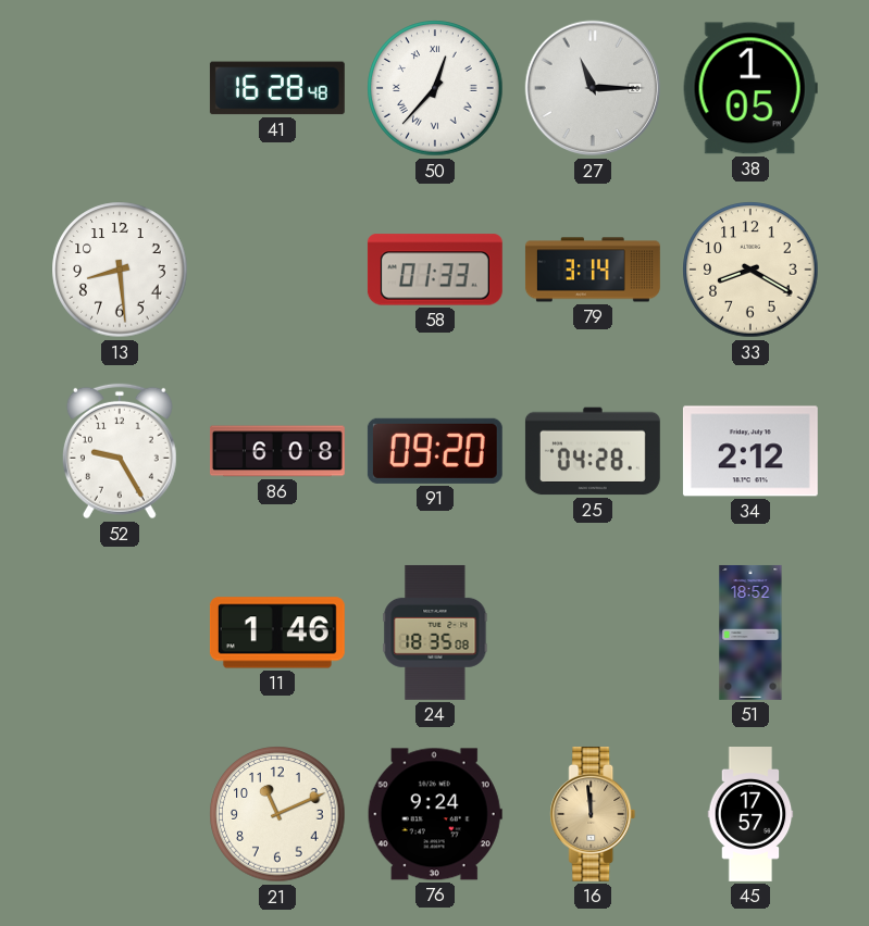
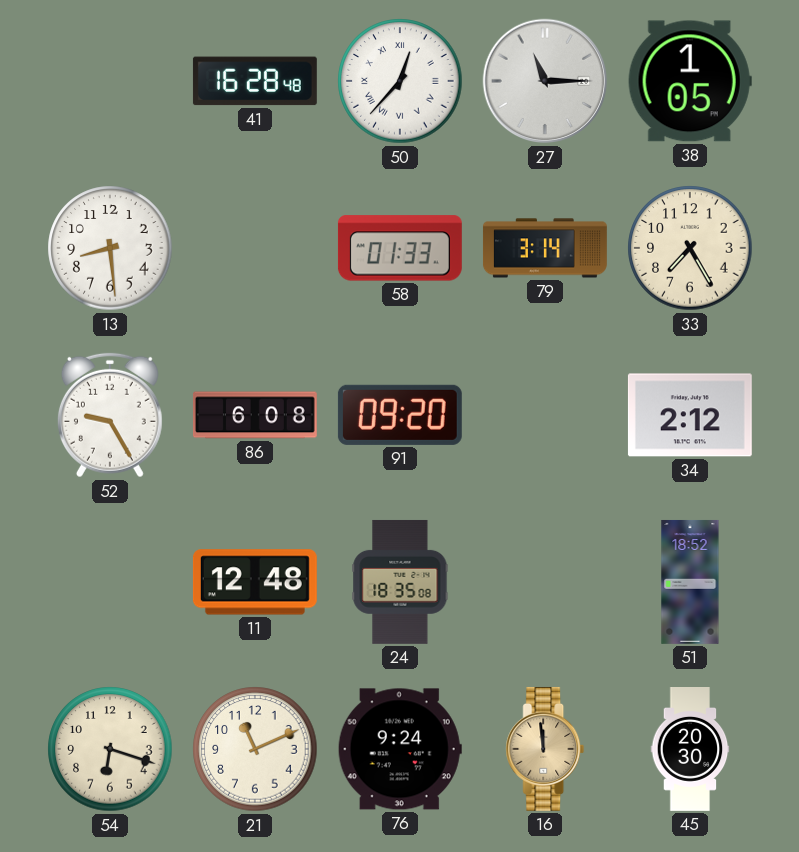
33: 8:20 -> 7:25 (690, 248)
25: 04:28 -> none (593, 451)
11: 1:46 -> 12:48 (255, 582)
54: none -> 6:18 (110, 749)
45: 17:57 -> 20:30 (690, 750)
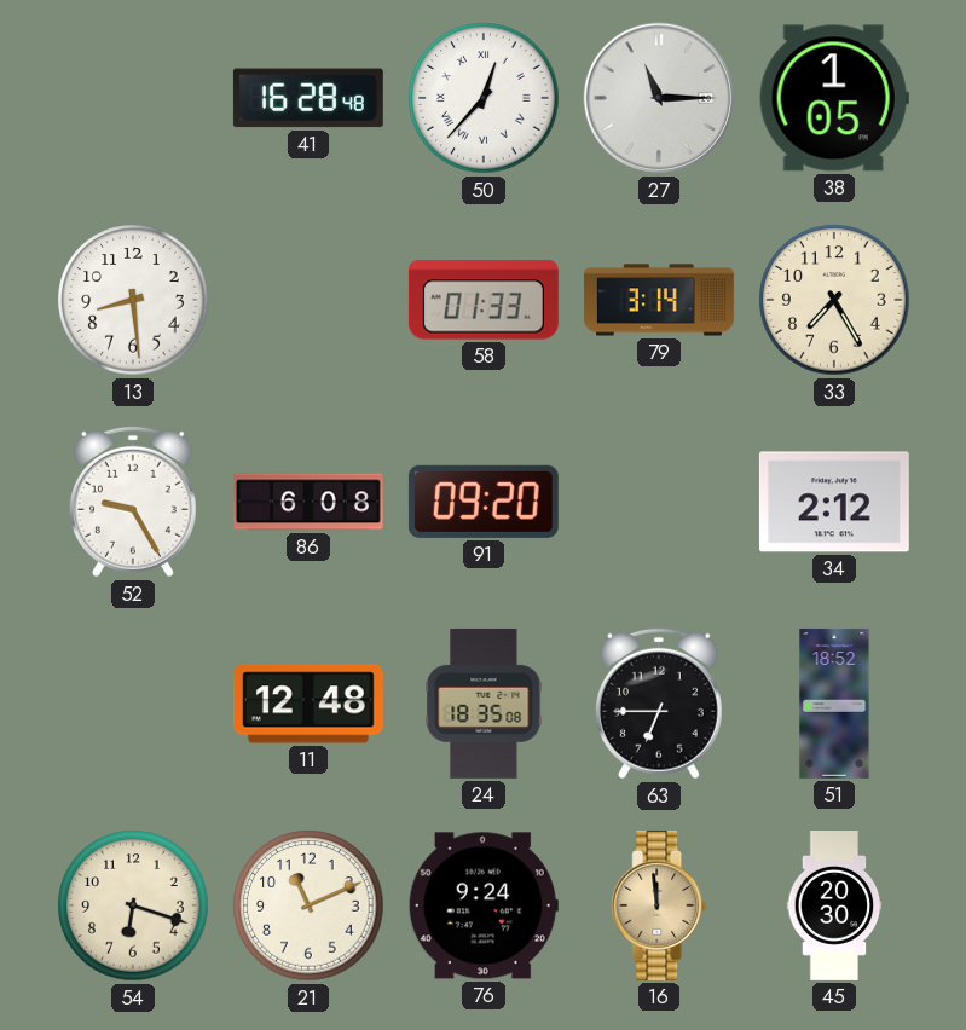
63: none -> 6:45 (659, 704)
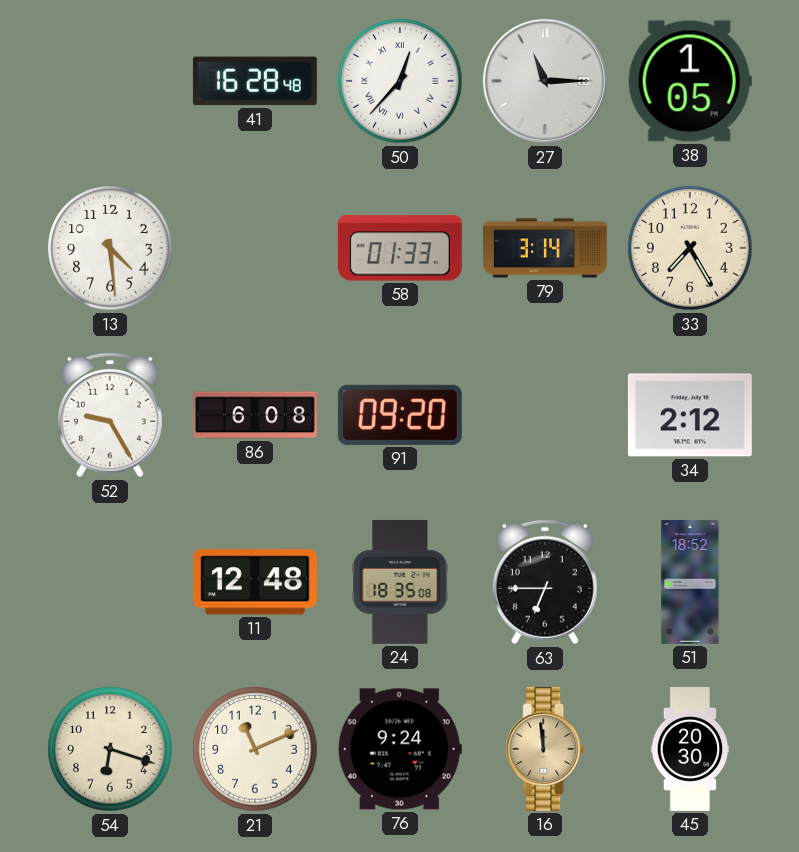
13: 8:29 -> 4:29 (110, 248)
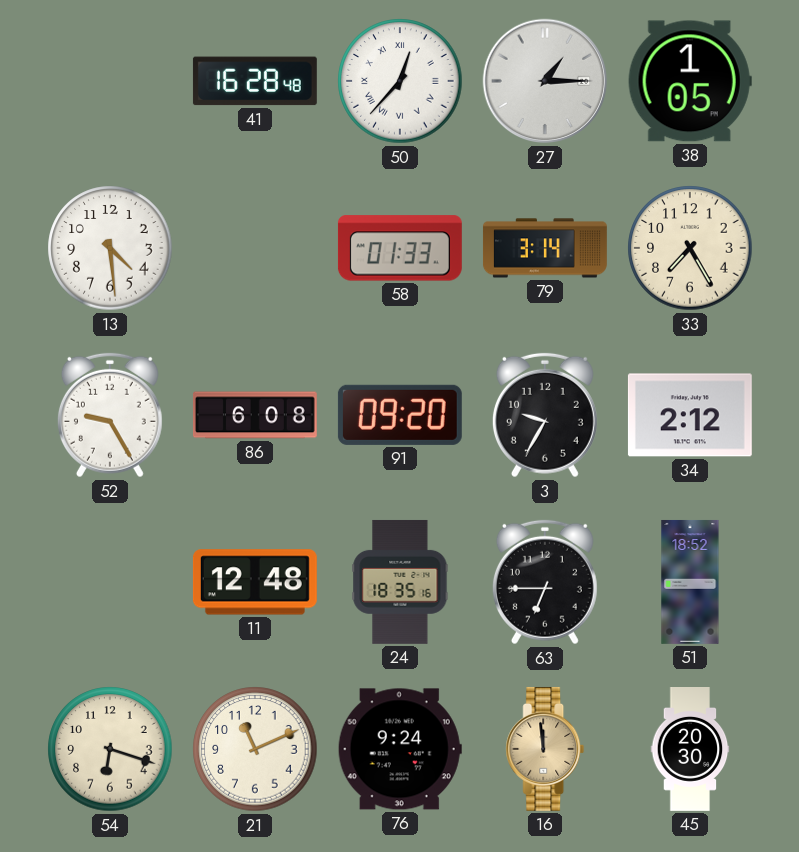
27: 11:15 -> 1:15 (545, 81)
3: none -> 9:35 (545, 415)
24: 18:35:08 -> 18:35:16 (400, 582)
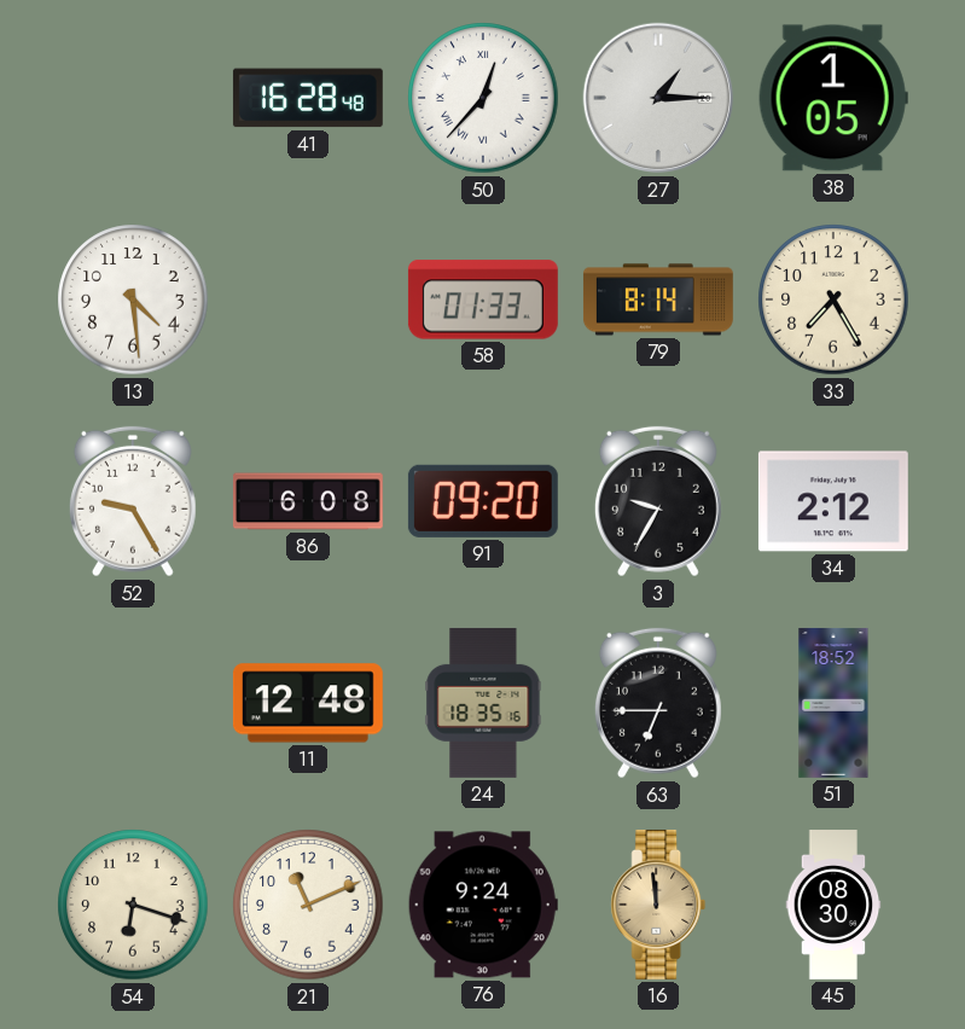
79: 3:14 -> 8:14 (658, 300)
45: 20:30 -> 08:30 (833, 906)
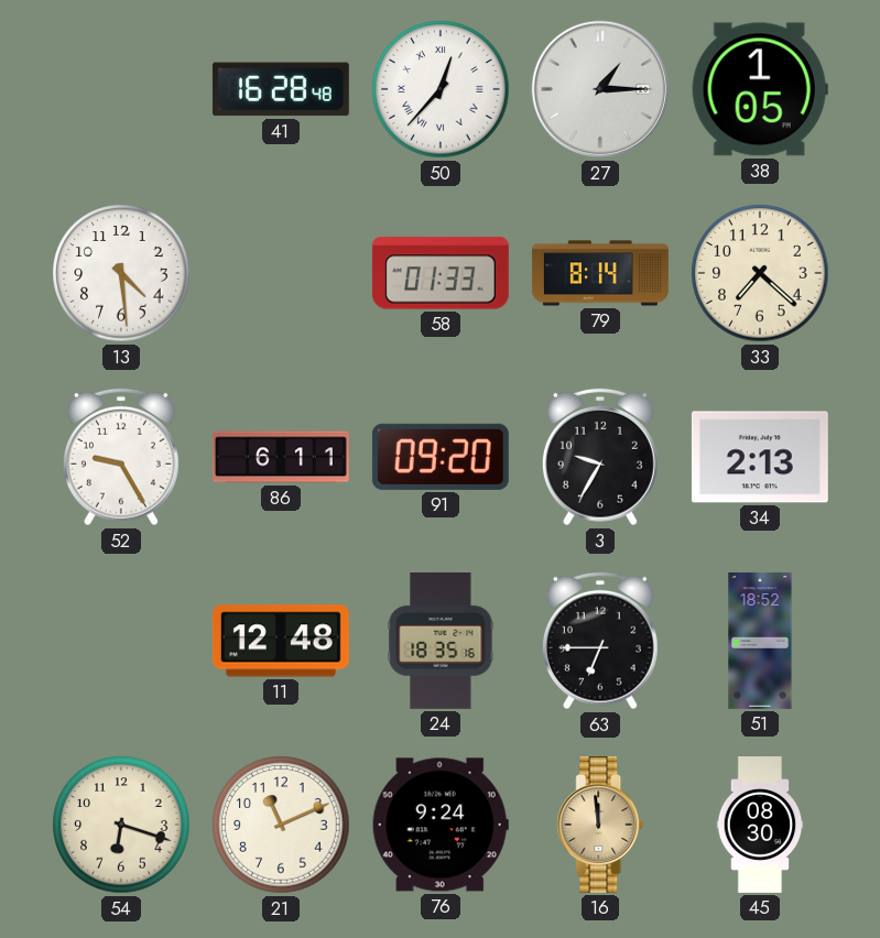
33: 7:25 -> 7:22 (760, 273)
86: 6:08 -> 6:11 (281, 457)
34: 2:12 -> 2:13 (760, 457)
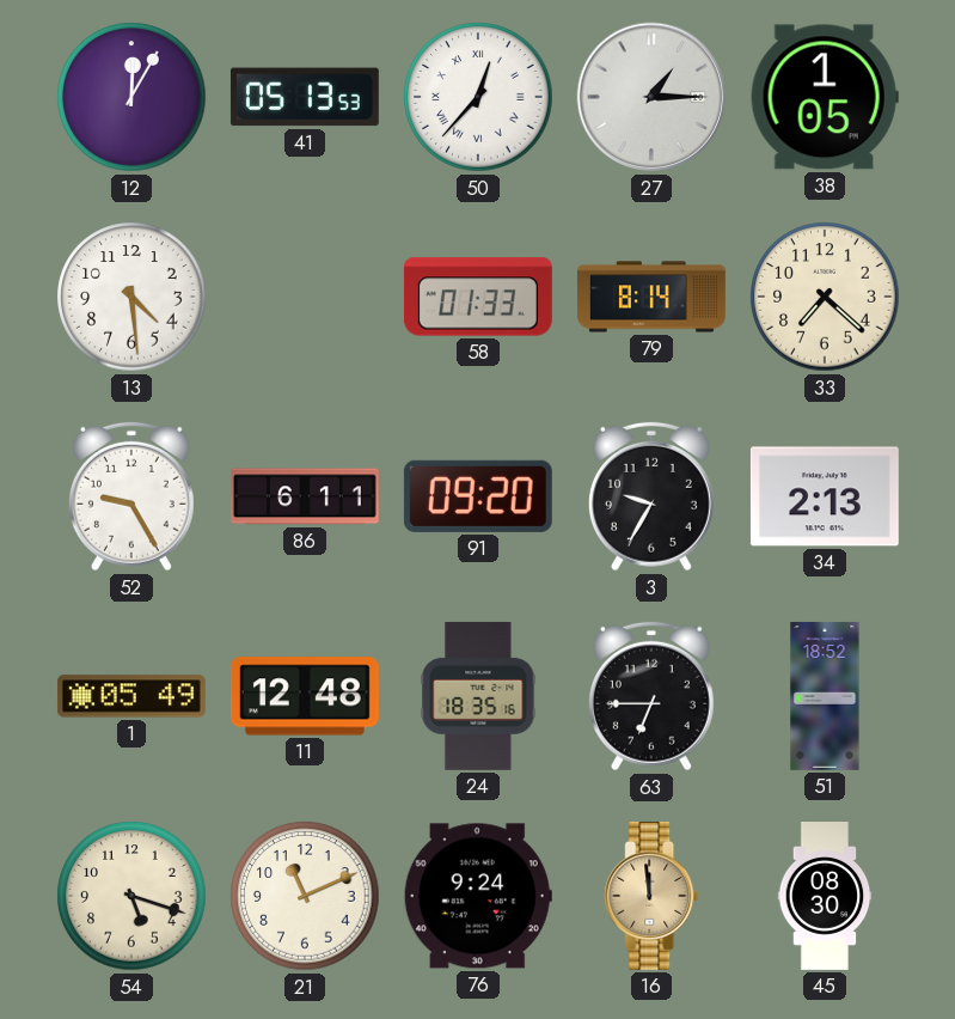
12: none -> 12:05 (131, 97)
41: 16:28 -> 05:13 (305, 97)
1: none -> 05:49 (131, 696)
54: 6:18 -> 5:18 (131, 896)
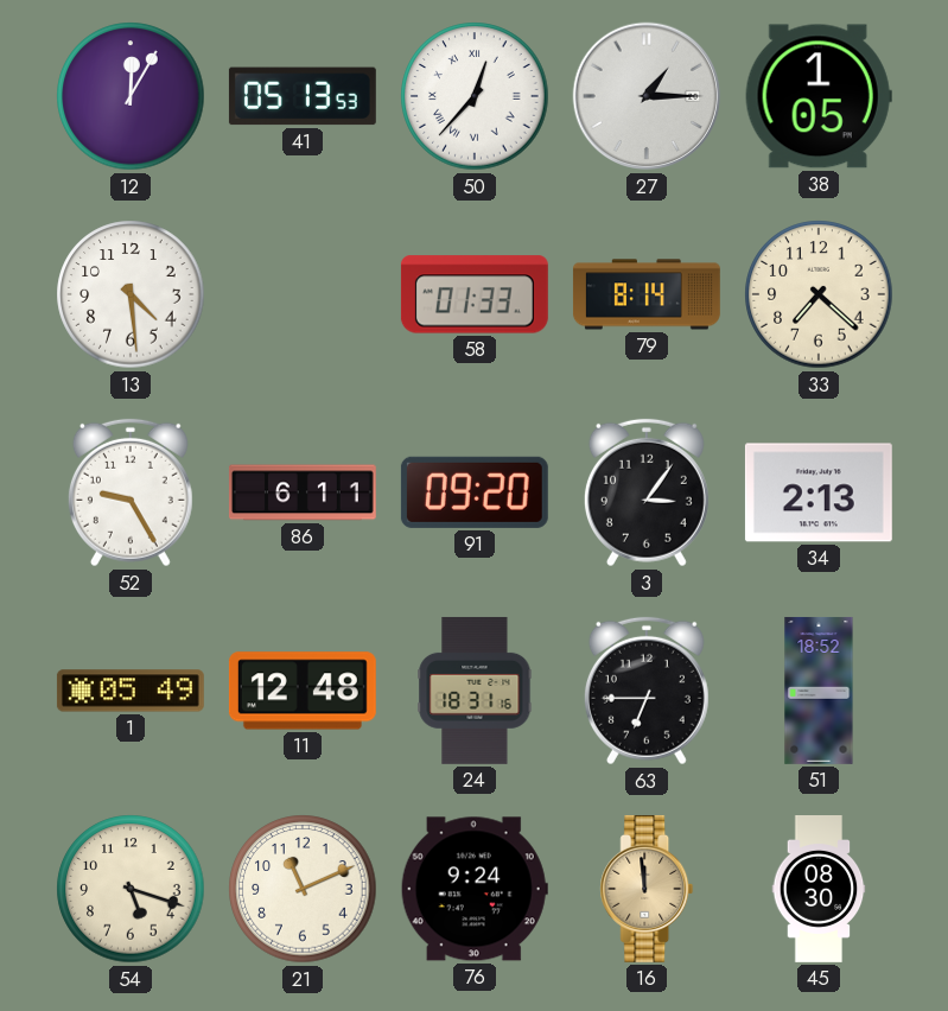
3: 9:35 -> 3:06 (647, 492)
24: 18:35 -> 18:31 (475, 691)
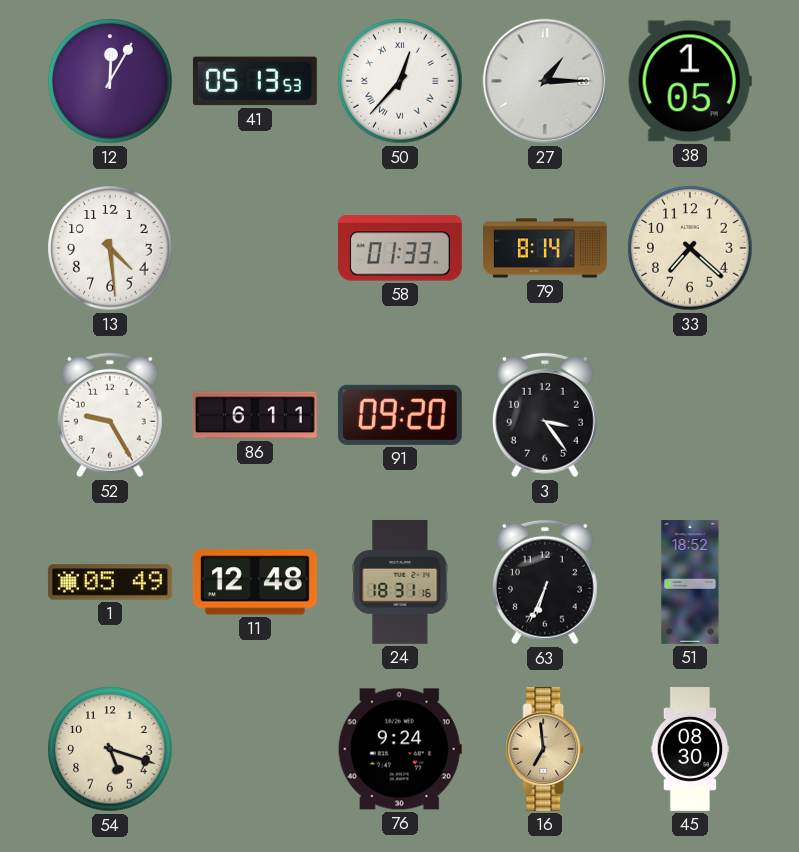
3: 3:06 -> 3:24 (545, 415)
34: 2:13 -> none (819, 492)
63: 6:45 -> 6:34 (545, 582)
21: 11:11 -> none (303, 889)
16: 11:59 -> 6:59 (545, 749)
